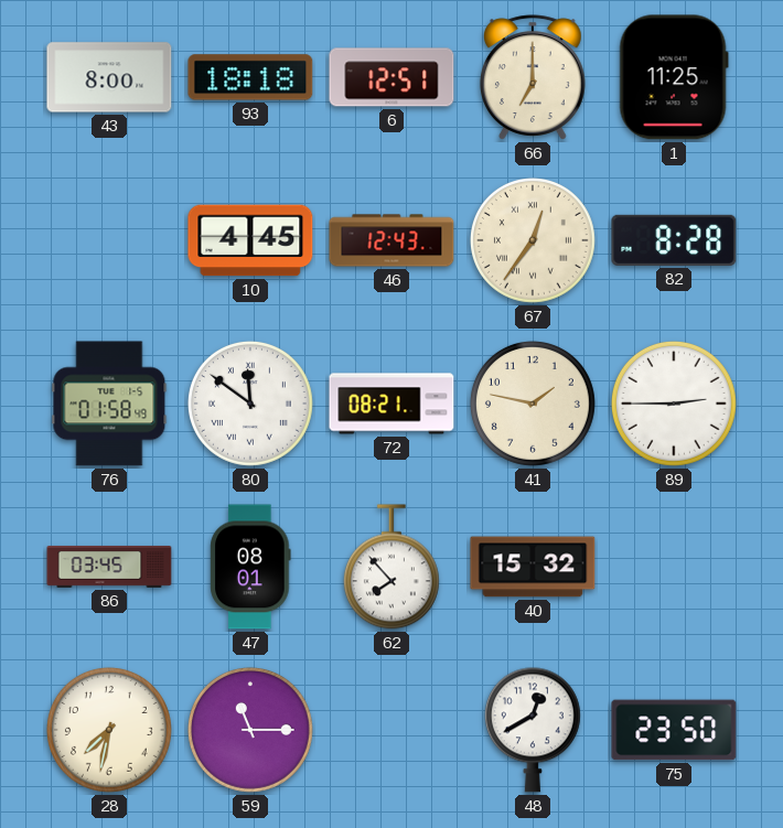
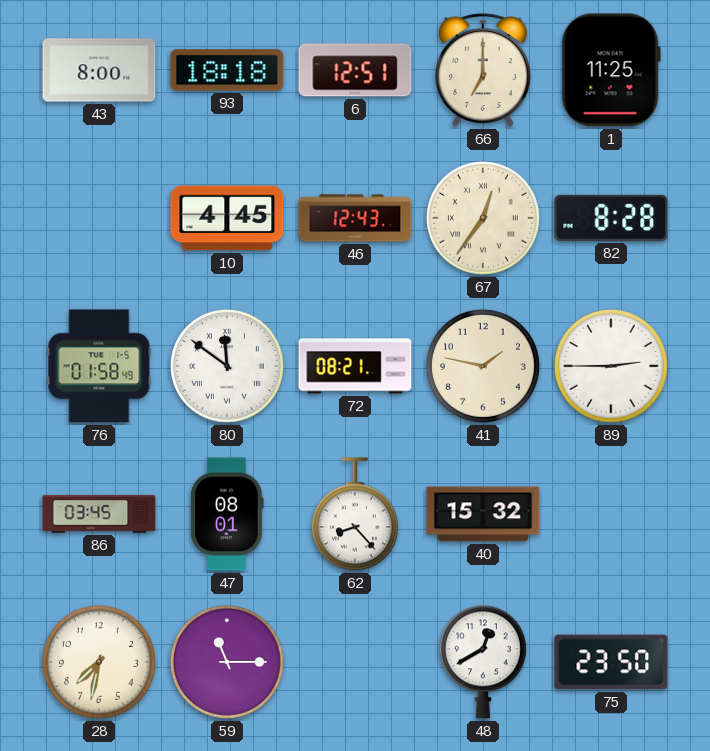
62: 7:53 -> 8:23 (355, 514)
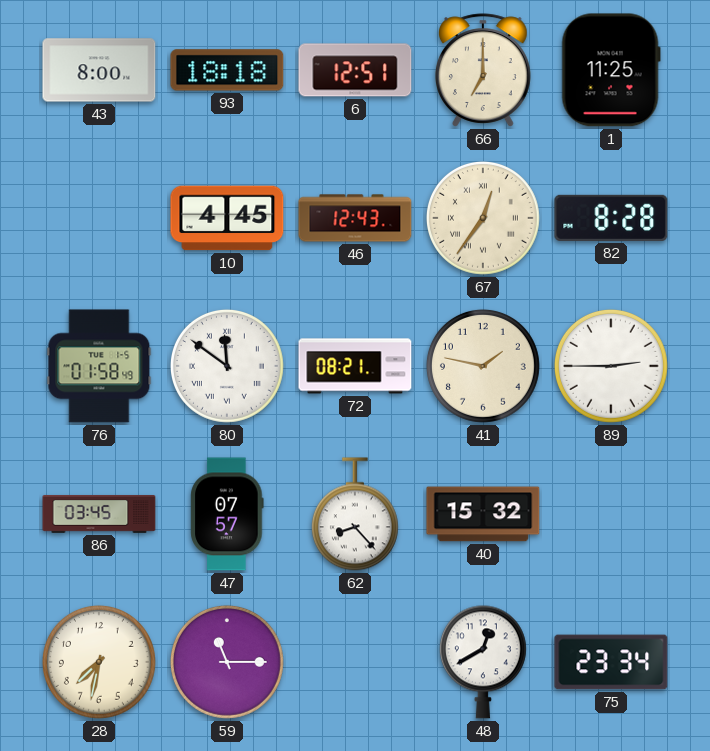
47: 08:01 -> 07:57 (227, 514)
75: 23:50 -> 23:34 (611, 662)
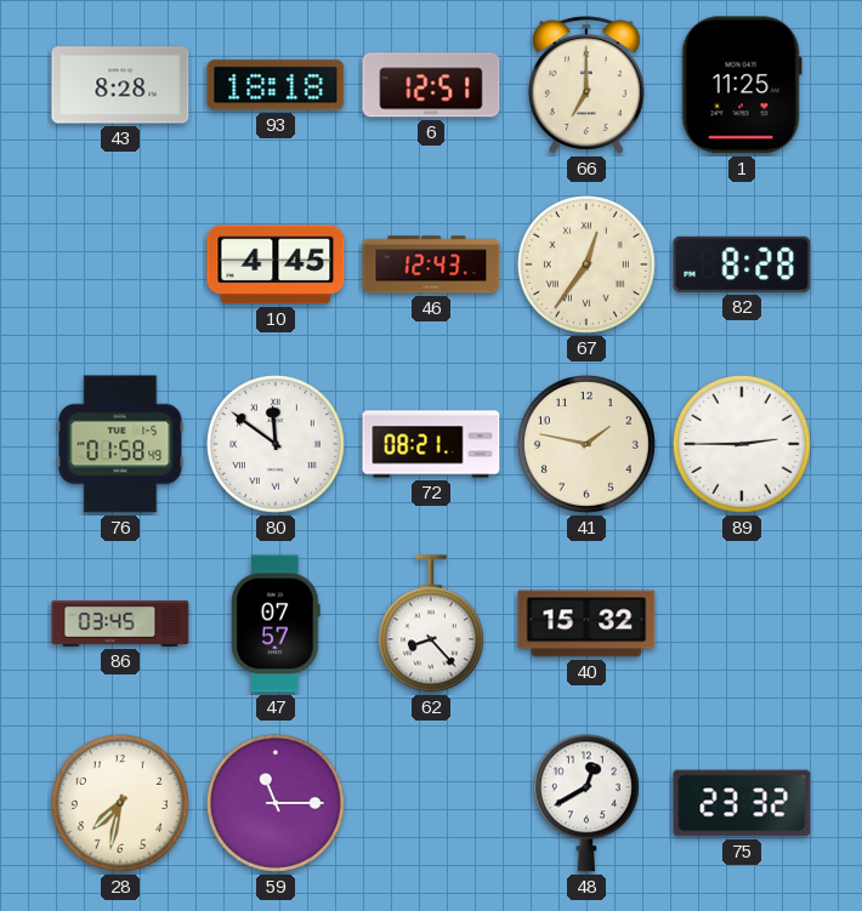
43: 8:00 -> 8:28 (120, 85)
75: 23:34 -> 23:32 (742, 803)
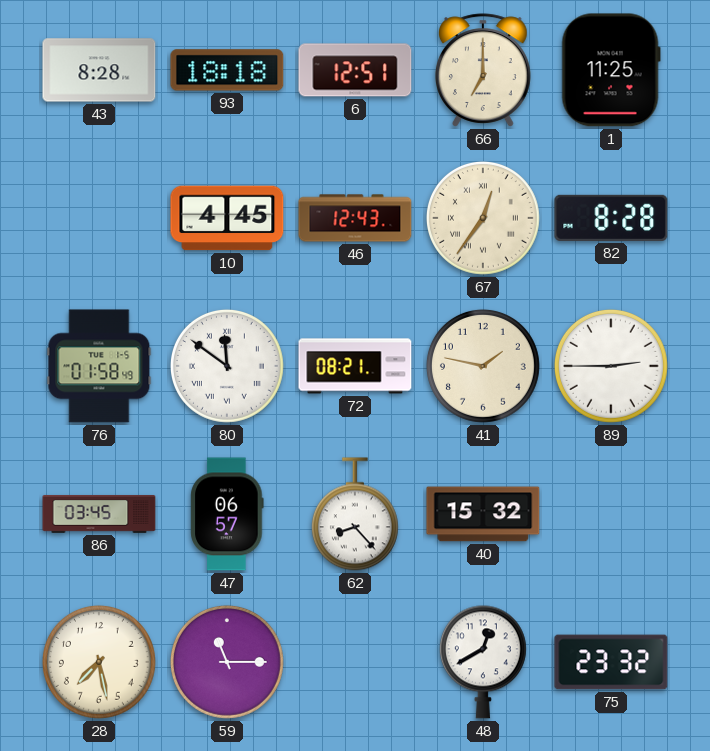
47: 07:57 -> 06:57 (227, 514)
28: 7:32 -> 7:28 (99, 662)
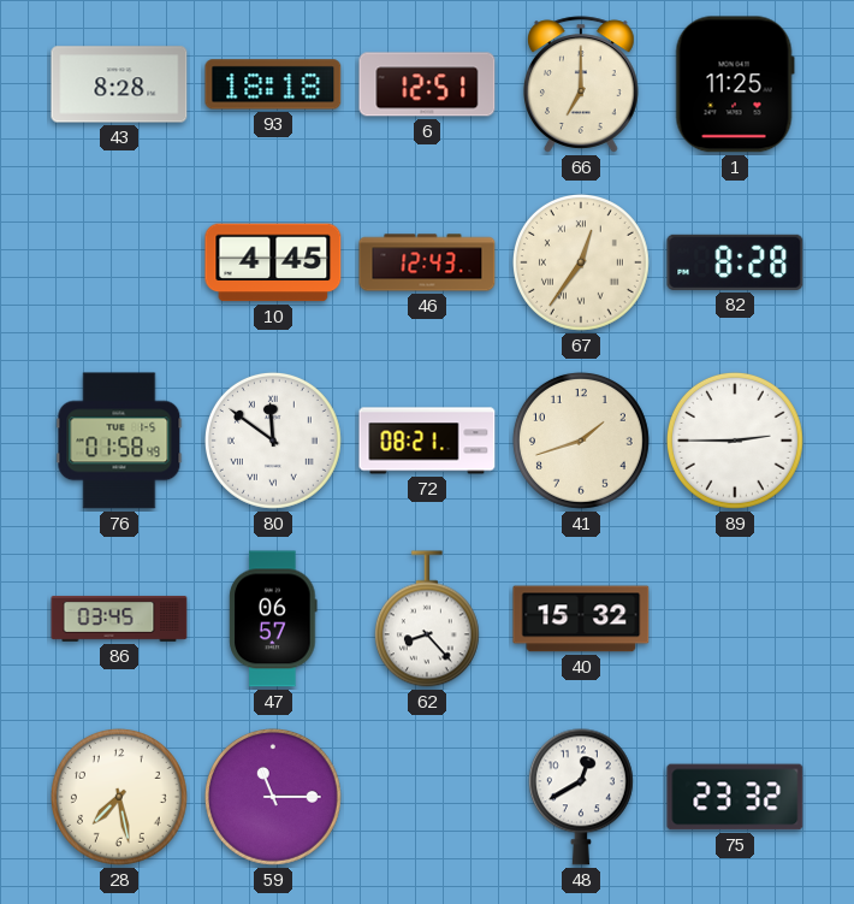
41: 1:47 -> 1:42 (581, 441)
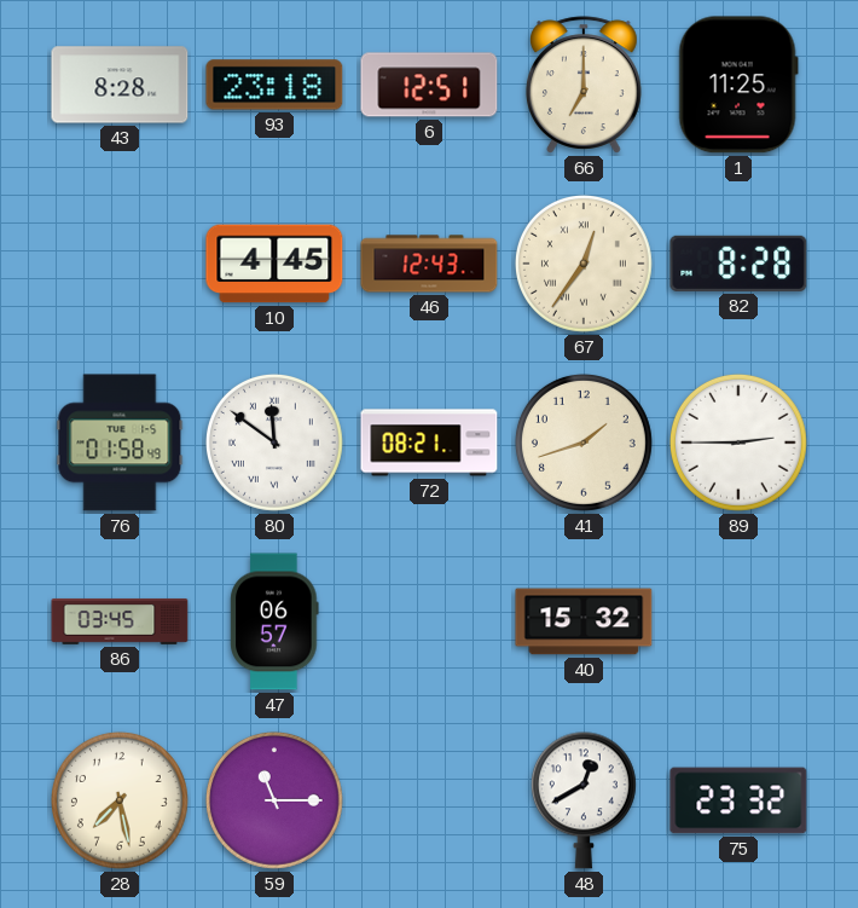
93: 18:18 -> 23:18 (274, 85)
62: 8:23 -> none (427, 619)
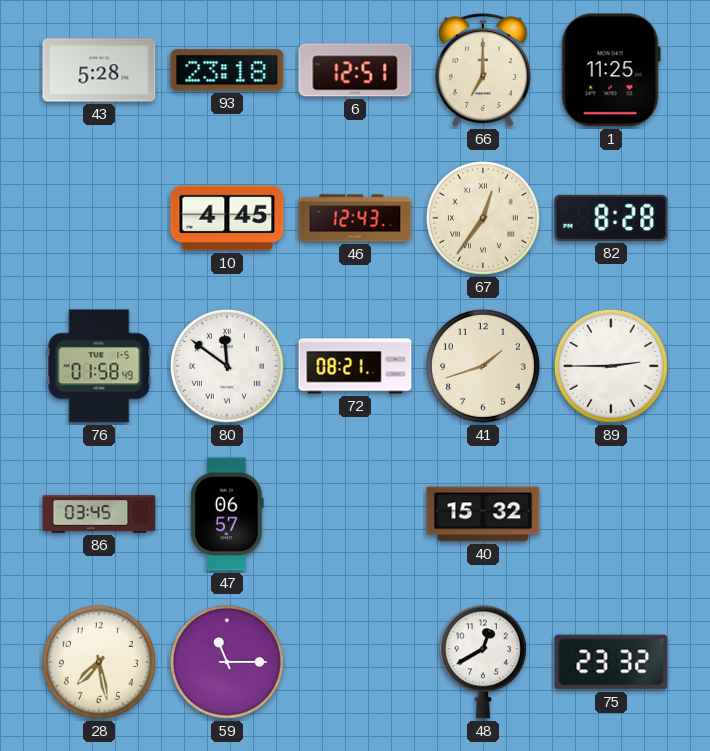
43: 8:28 -> 5:28 (99, 70)
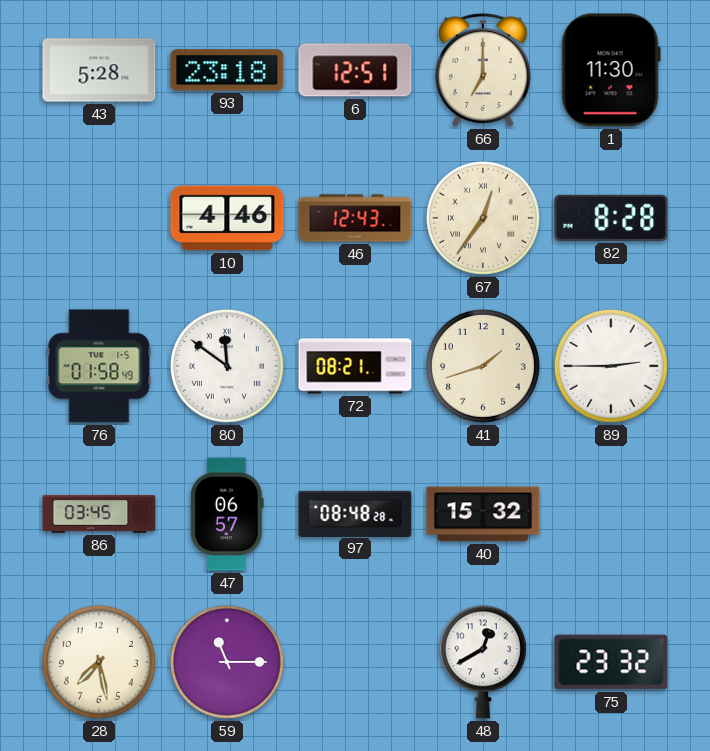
1: 11:25 -> 11:30 (611, 70)
10: 4:45 -> 4:46 (227, 218)
97: none -> 08:48 (355, 513)
